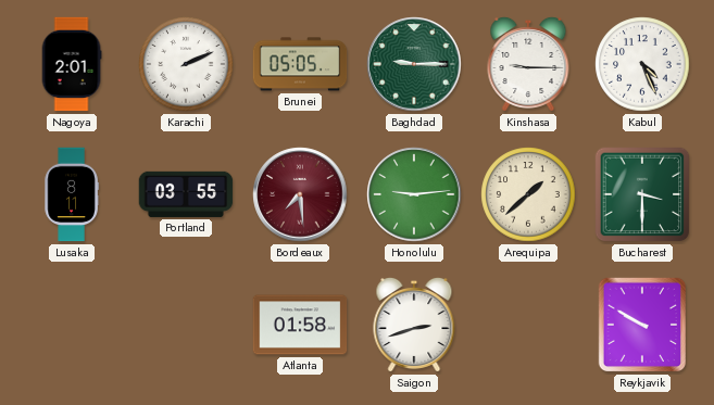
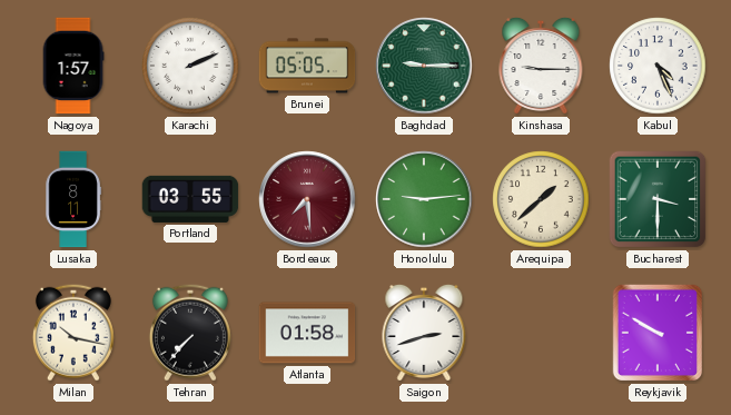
Nagoya: 2:01 -> 1:57 (73, 66)
Milan: none -> 10:17 (73, 333)
Tehran: none -> 7:37 (190, 333)
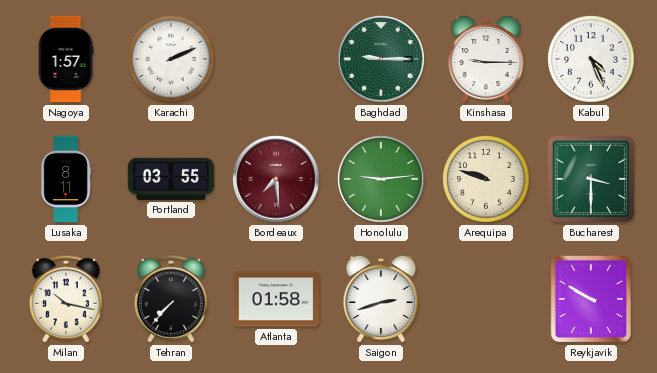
Brunei: 05:05 -> none (307, 66)
Arequipa: 1:38 -> 9:48 (486, 179)
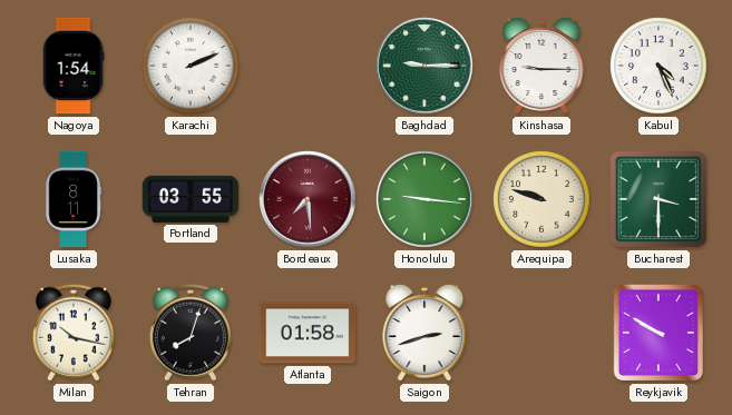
Nagoya: 1:57 -> 1:54 (74, 66)
Honolulu: 9:14 -> 9:16 (424, 199)
Tehran: 7:37 -> 8:03 (191, 333)
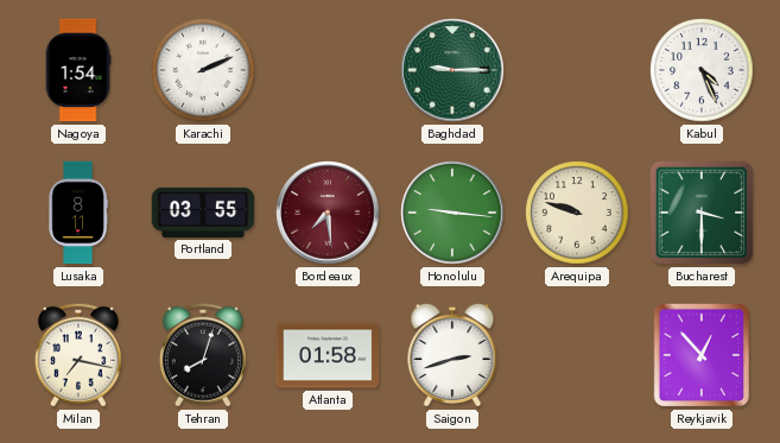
Kinshasa: 9:15 -> none (541, 66)
Milan: 10:17 -> 7:17 (78, 355)
Reykjavik: 9:50 -> 12:53 (700, 355)
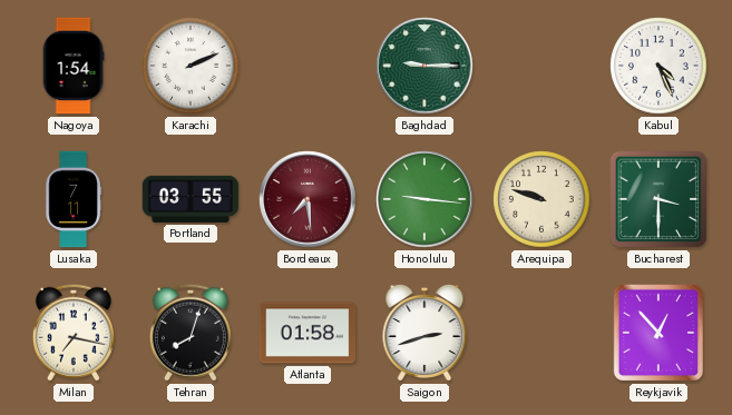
Lusaka: 8:11 -> 7:11 (74, 199)
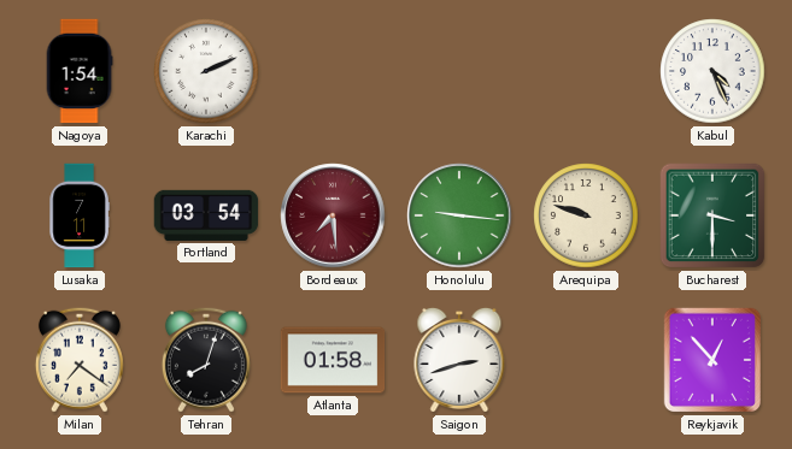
Baghdad: 9:15 -> none (424, 66)
Portland: 03:55 -> 03:54 (206, 215)
Milan: 7:17 -> 7:21 (80, 360)
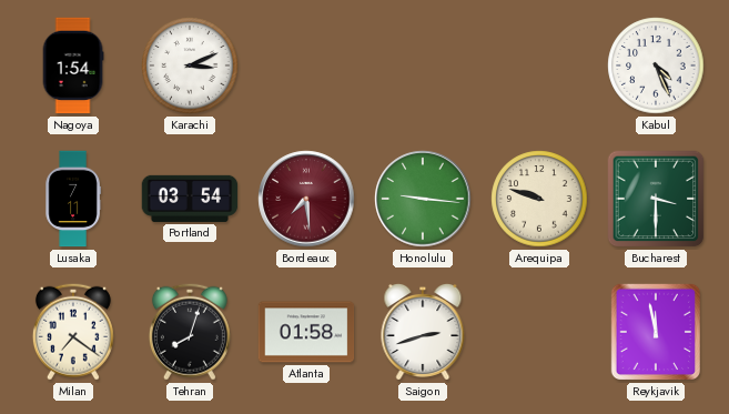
Karachi: 2:11 -> 3:11 (190, 65)
Reykjavik: 12:53 -> 11:58 (655, 332)
